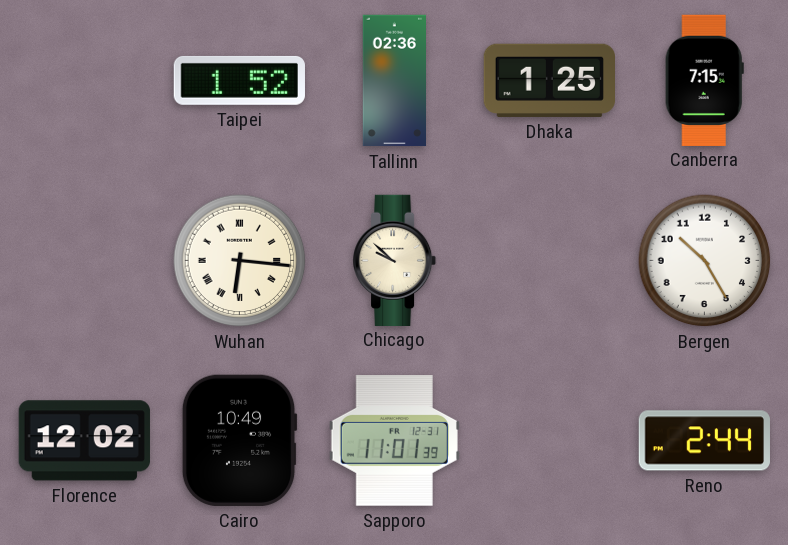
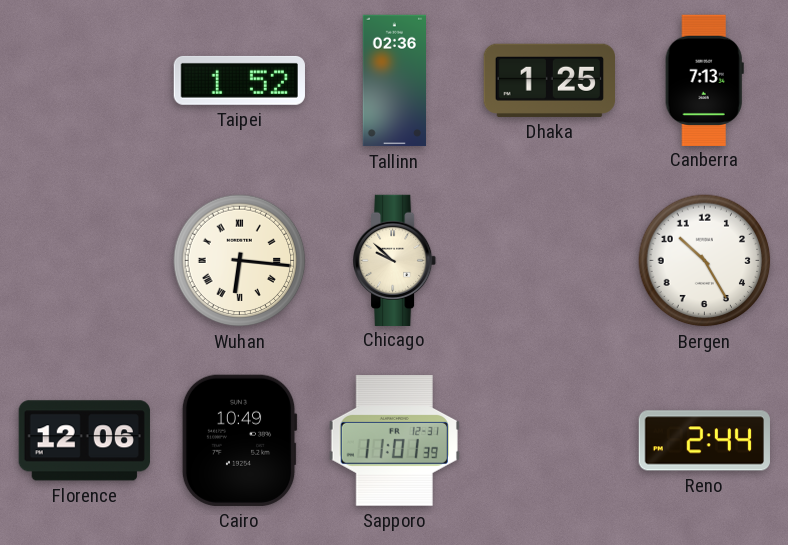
Canberra: 7:15 -> 7:13 (704, 80)
Florence: 12:02 -> 12:06 (84, 441)
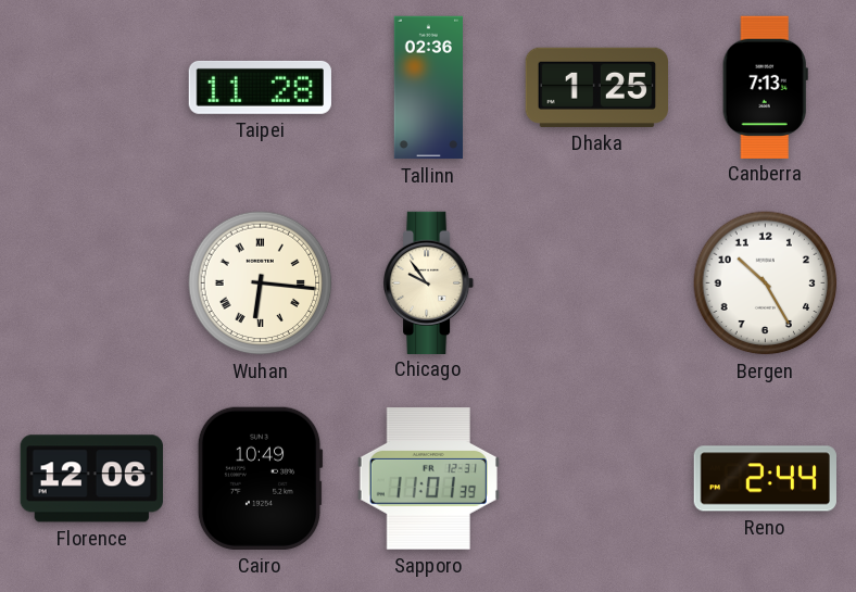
Taipei: 1:52 -> 11:28 (260, 87)
Chicago: 9:52 -> 9:54 (430, 282)
